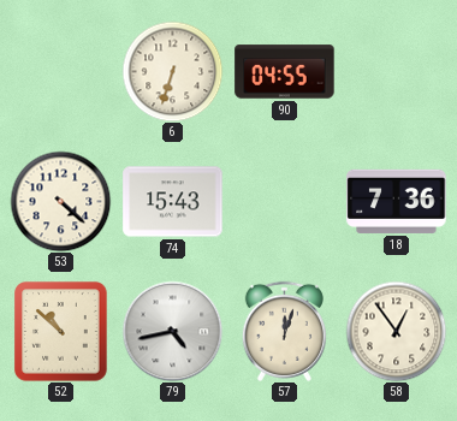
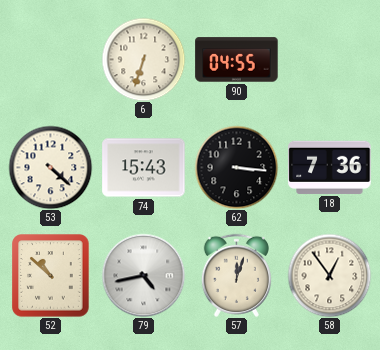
62: none -> 3:16 (236, 167)
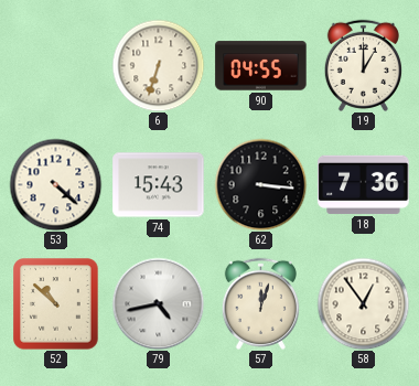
19: none -> 1:00 (363, 65)
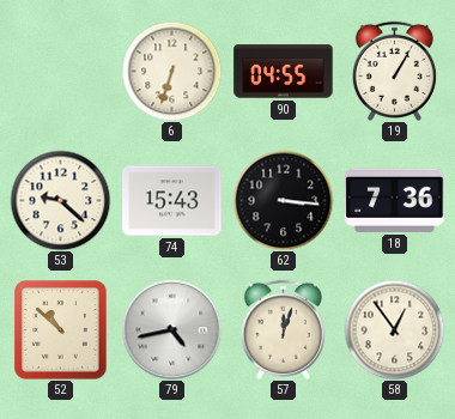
19: 1:00 -> 1:05 (394, 71)
53: 4:22 -> 9:22 (60, 200)
